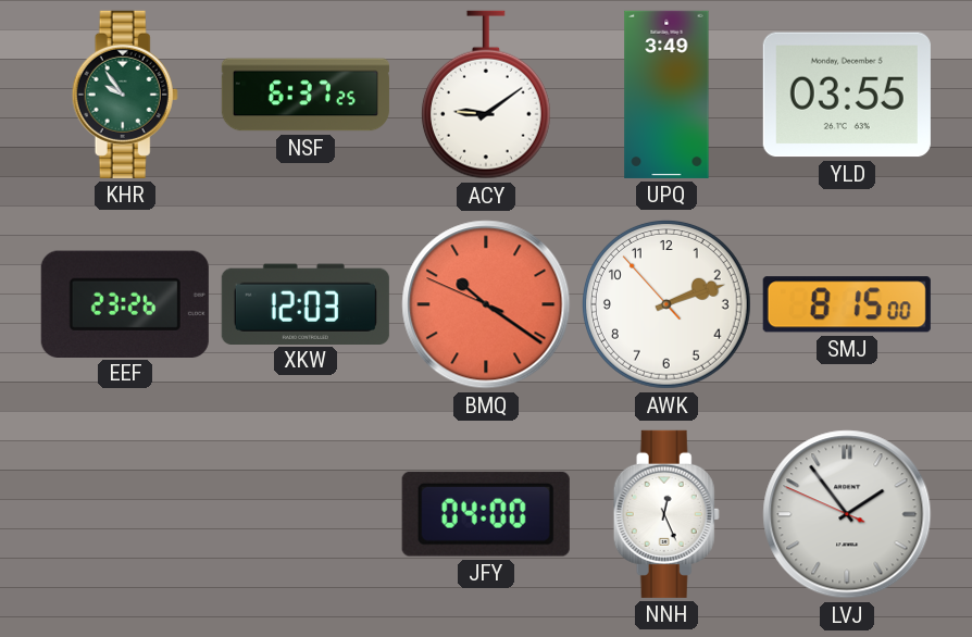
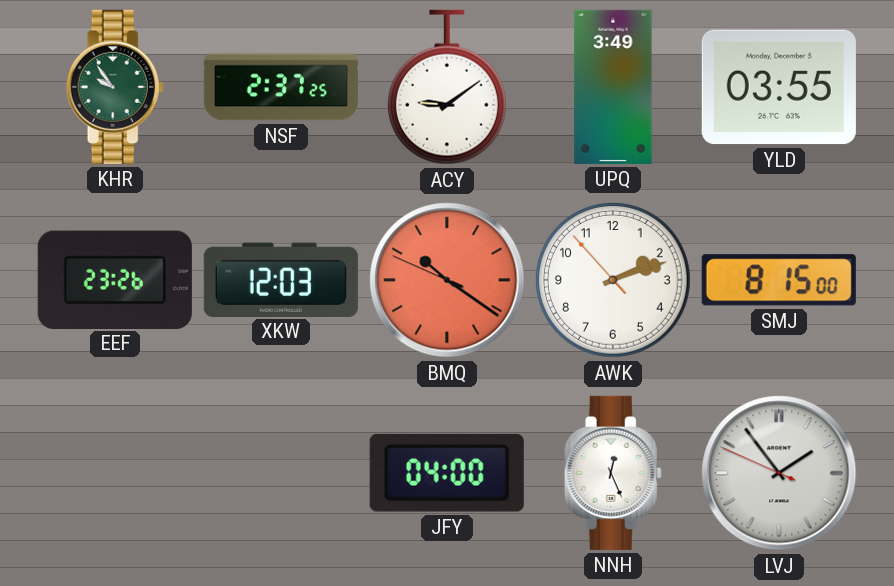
NSF: 6:37 -> 2:37 (281, 87)
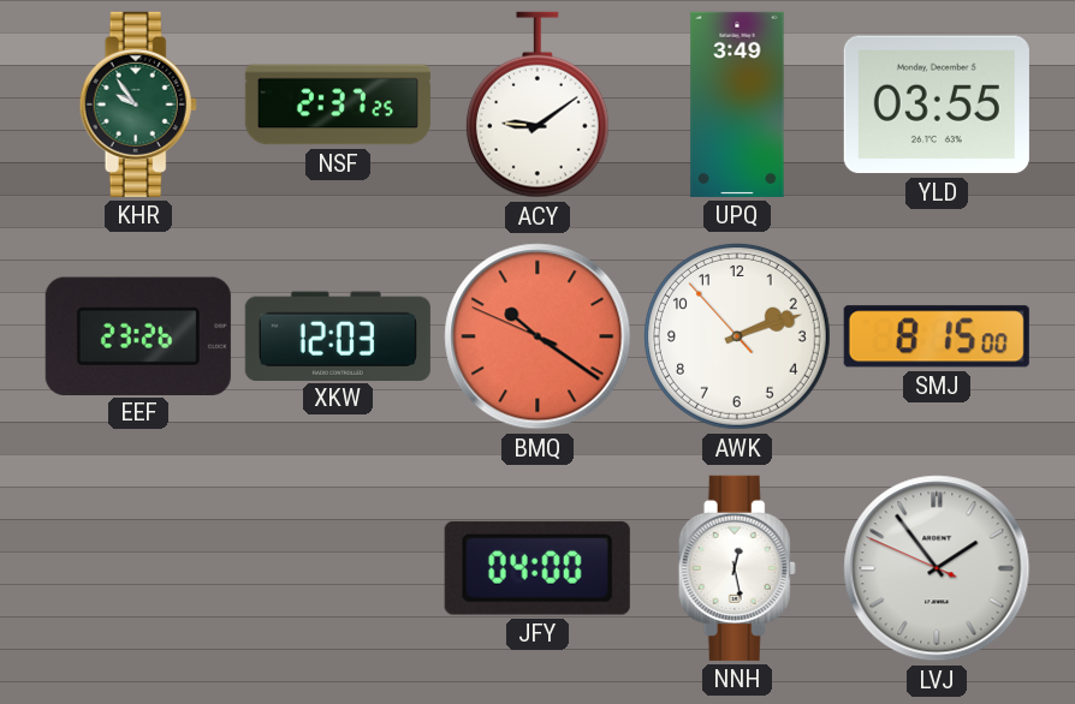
NNH: 12:26 -> 12:28 (737, 568)
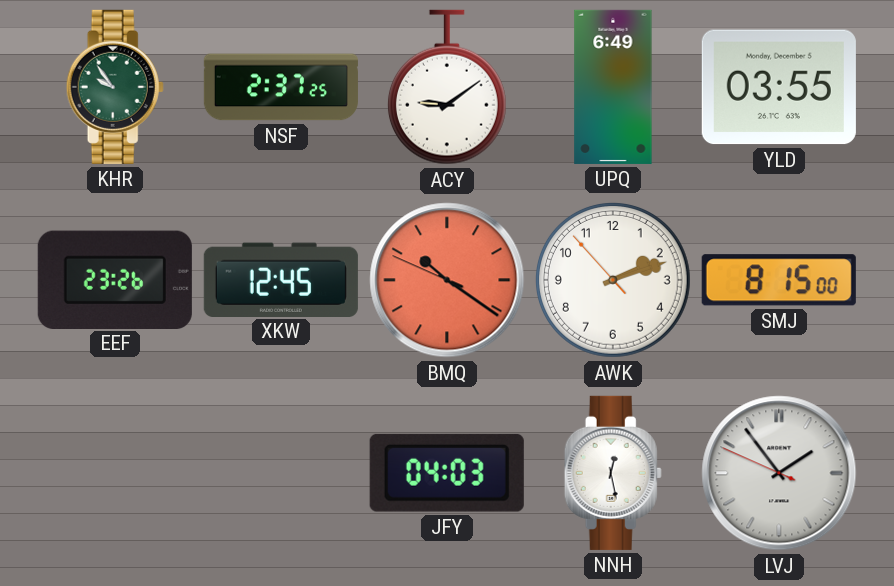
UPQ: 3:49 -> 6:49 (613, 87)
XKW: 12:03 -> 12:45 (281, 279)
JFY: 04:00 -> 04:03 (447, 473)
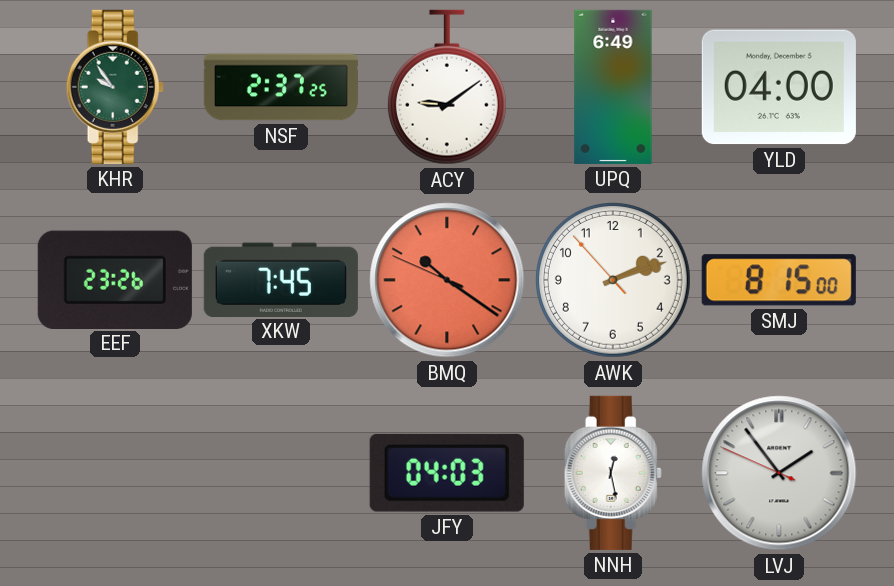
YLD: 03:55 -> 04:00 (779, 87)
XKW: 12:45 -> 7:45 (281, 279)
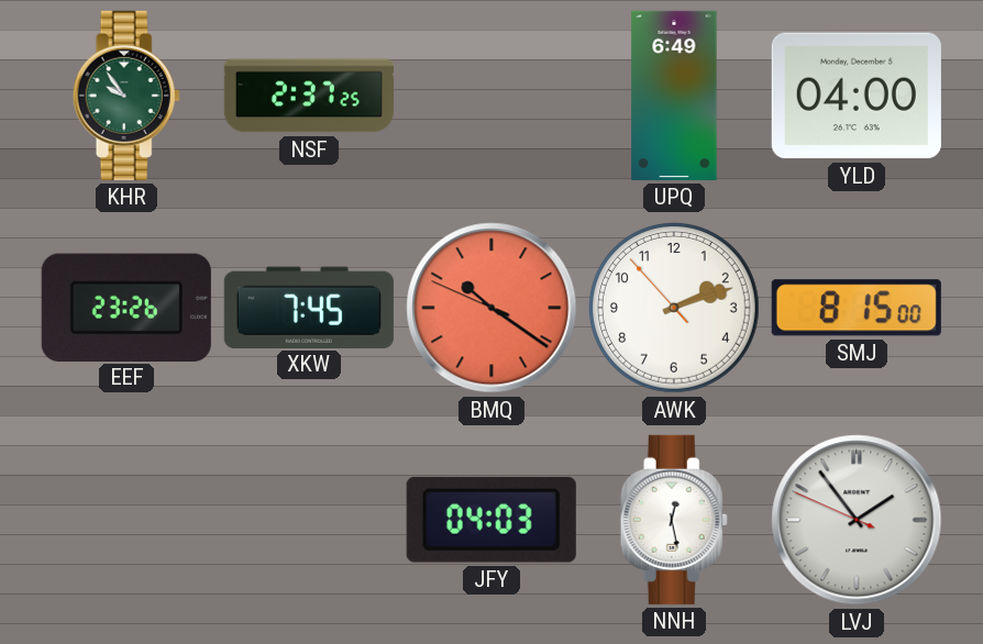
ACY: 9:09 -> none (447, 87)
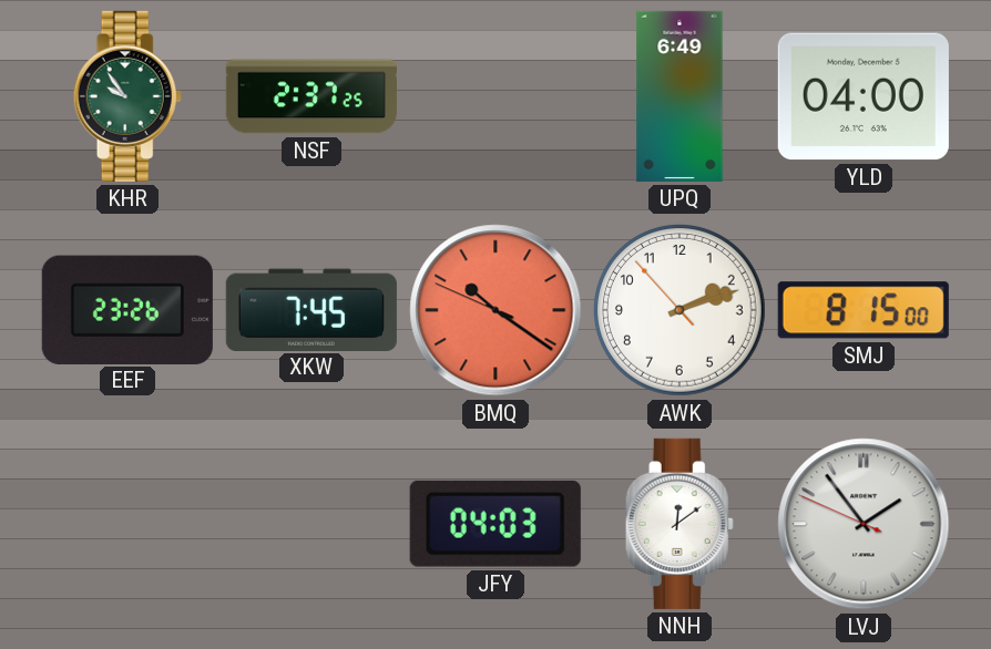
NNH: 12:28 -> 12:09 (680, 524)
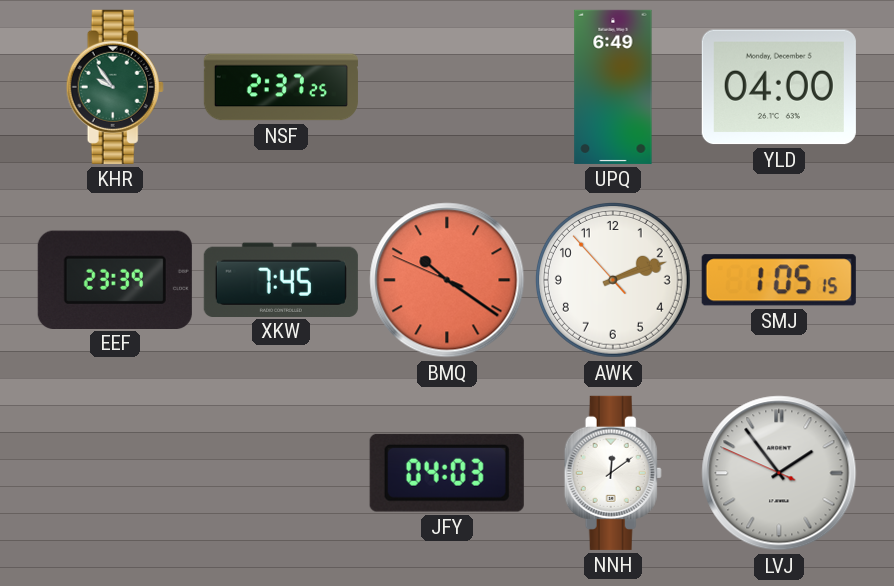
EEF: 23:26 -> 23:39 (115, 279)
SMJ: 8:15 -> 1:05 (779, 280)
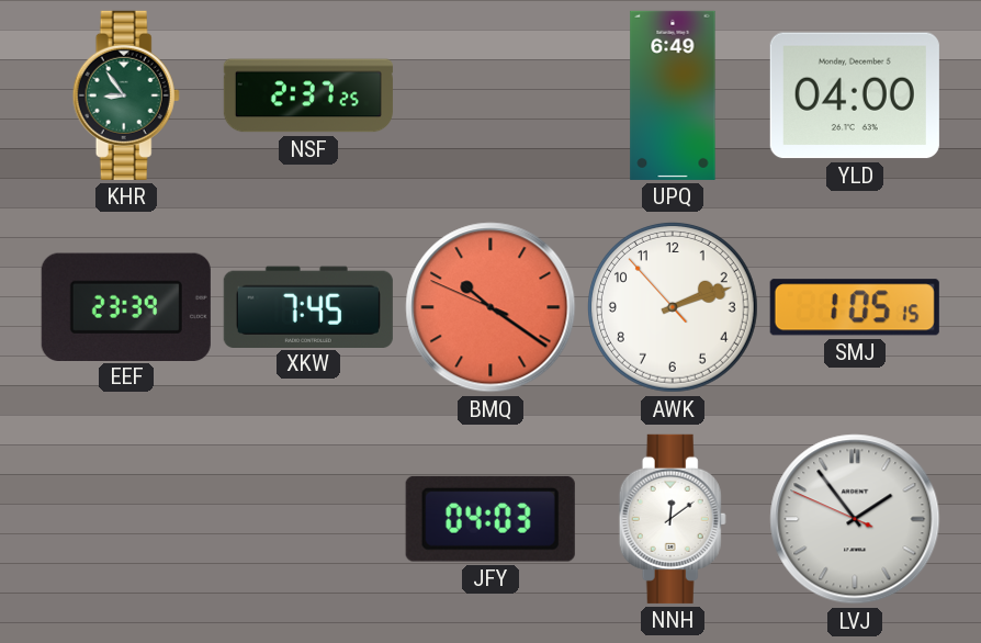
KHR: 9:54 -> 8:54 (126, 95)
